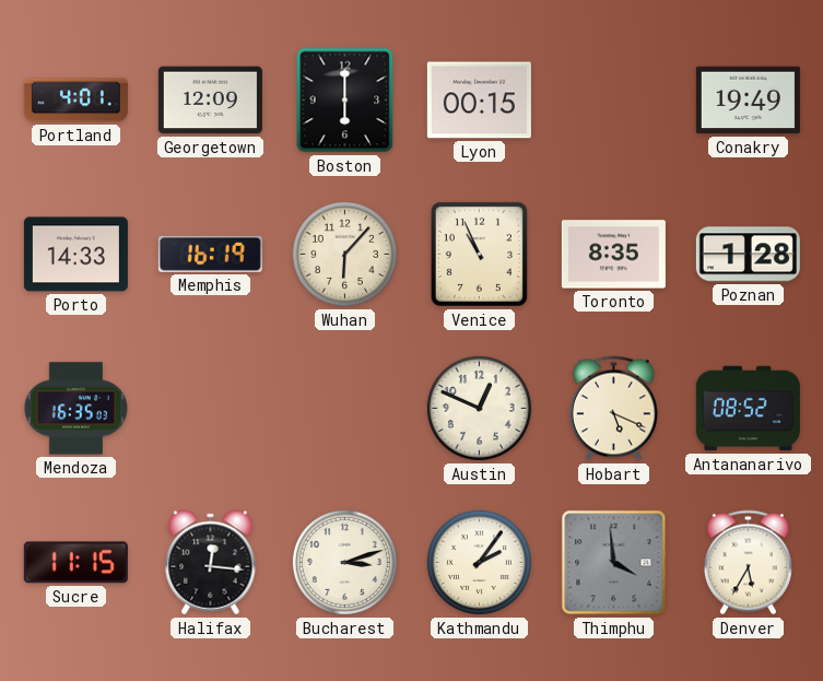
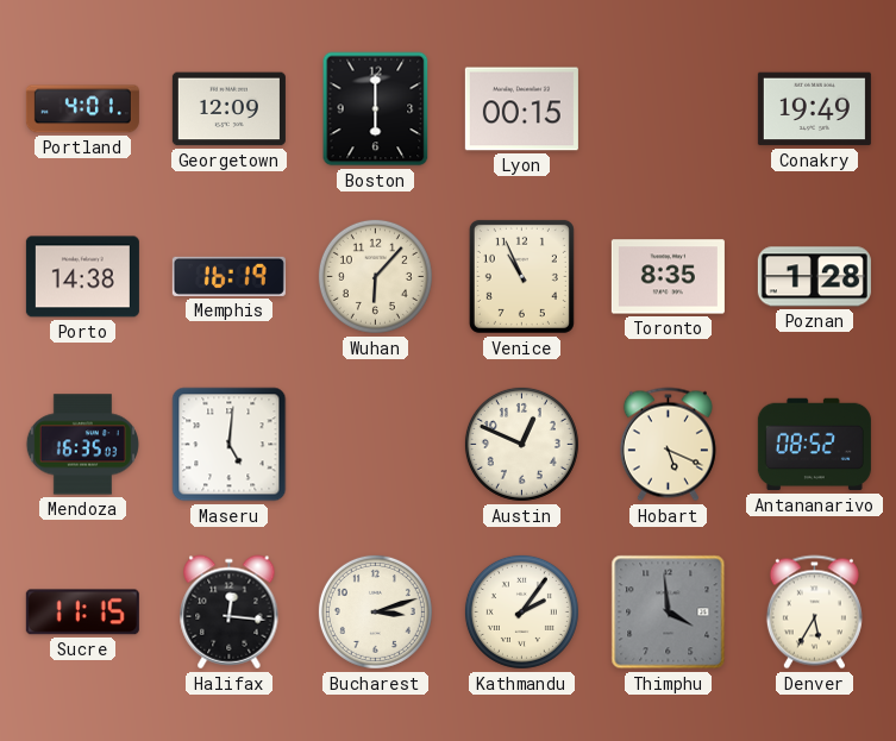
Porto: 14:33 -> 14:38 (82, 277)
Maseru: none -> 5:01 (230, 445)
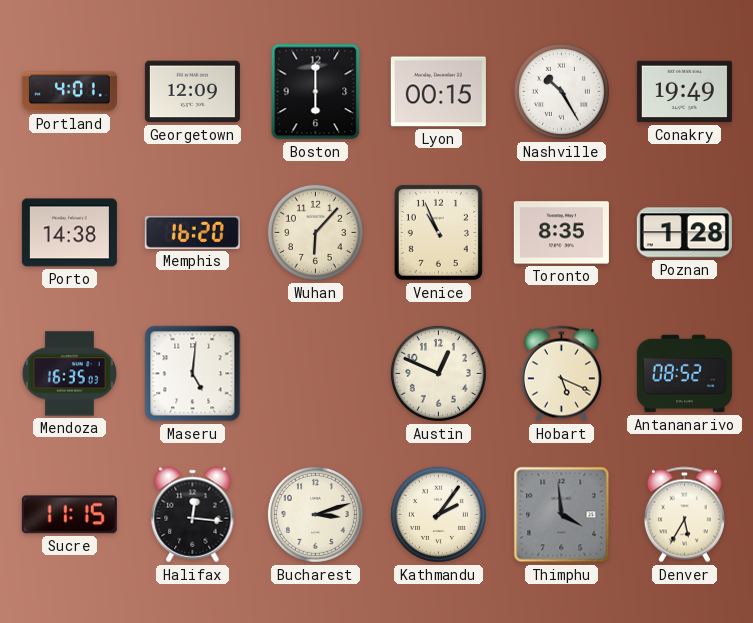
Nashville: none -> 10:25 (561, 91)
Memphis: 16:19 -> 16:20 (192, 232)
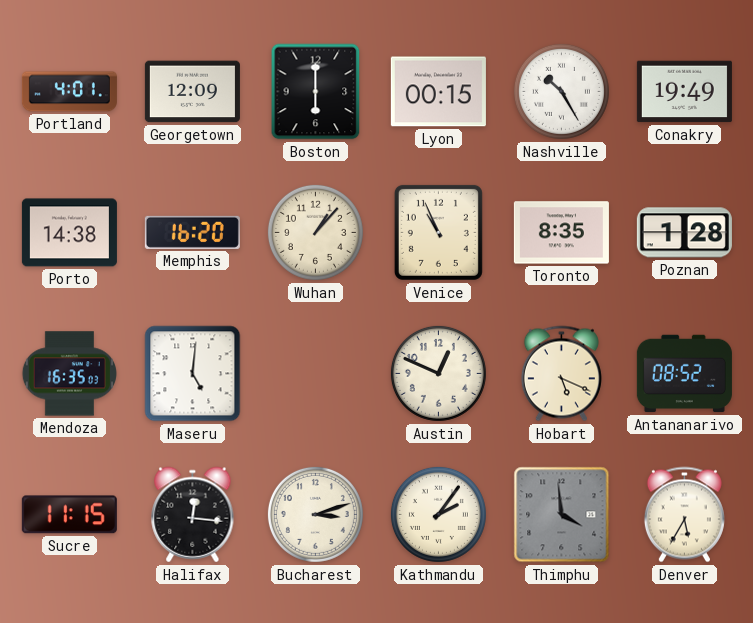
Wuhan: 6:07 -> 1:07 (315, 232)
